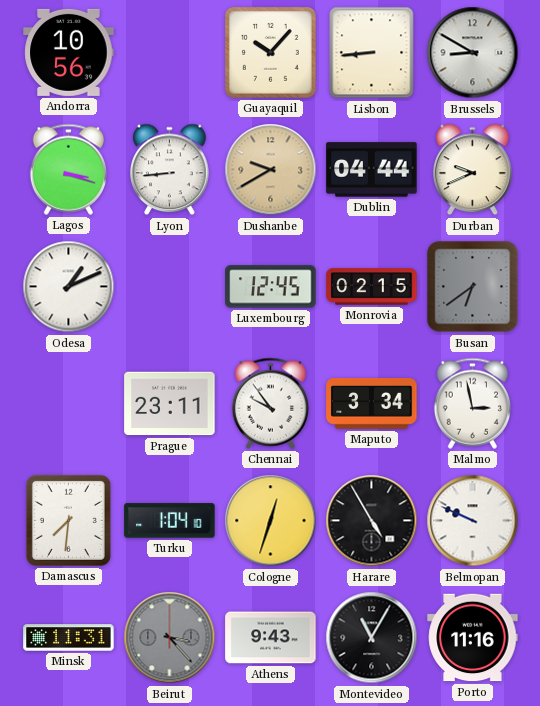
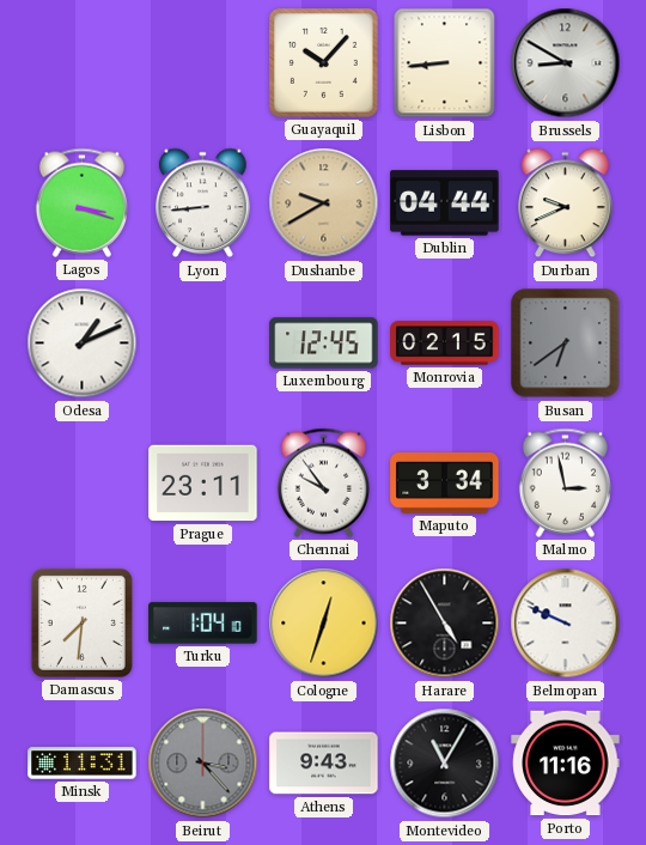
Andorra: 10:56 -> none (69, 52)
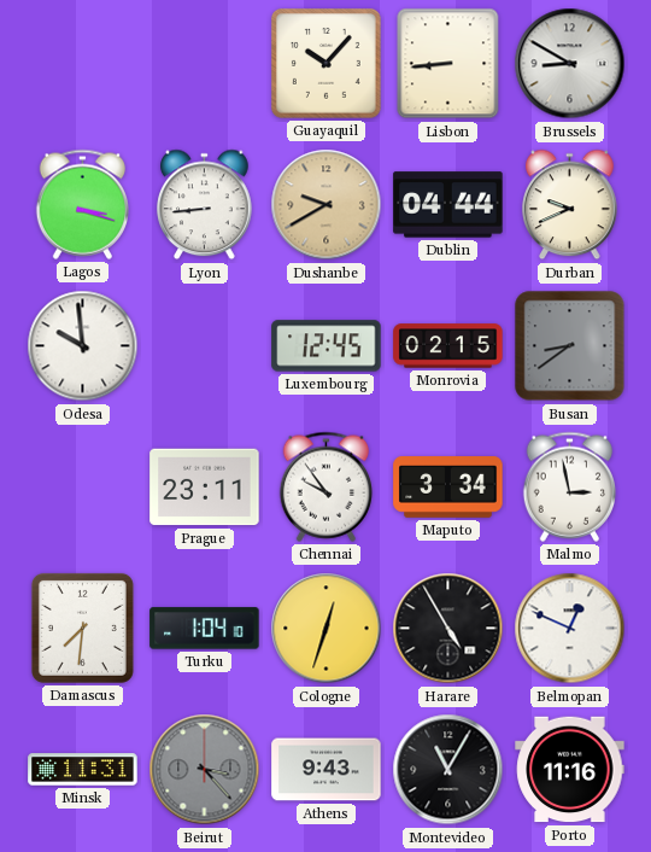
Odesa: 1:11 -> 9:59 (83, 346)
Busan: 6:39 -> 8:39 (570, 346)
Belmopan: 9:49 -> 12:49 (570, 629)
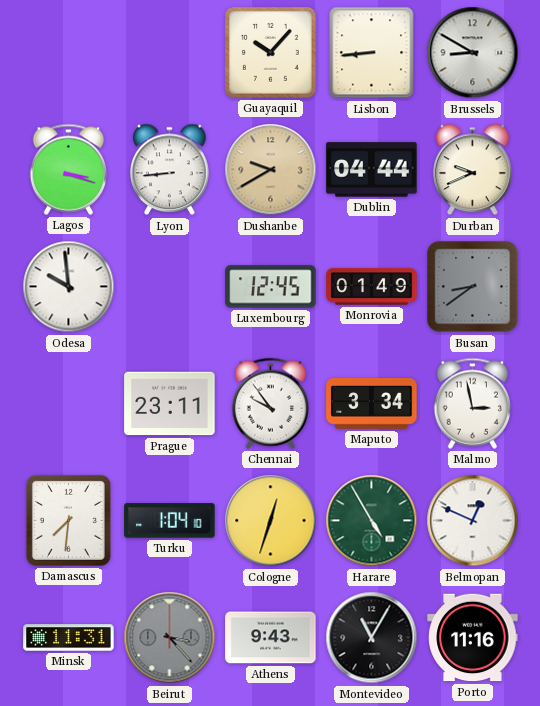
Monrovia: 02:15 -> 01:49 (372, 287)
Harare dial: black -> green (372, 521)
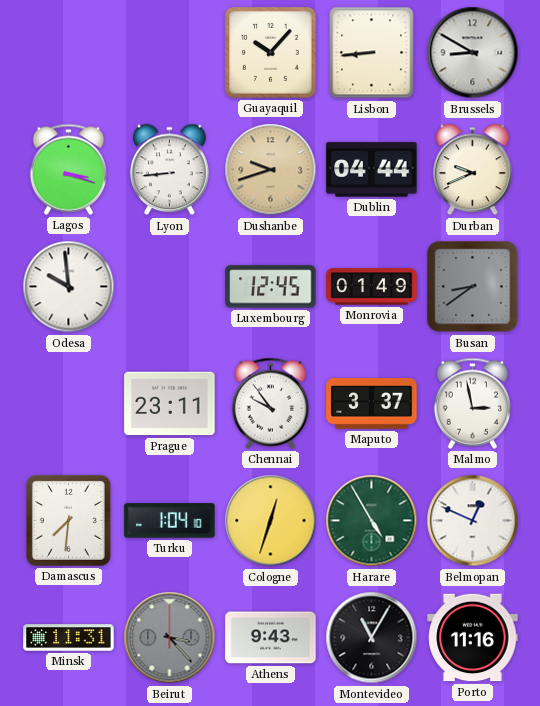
Dushanbe: 9:40 -> 9:42 (271, 170)
Maputo: 3:34 -> 3:37 (372, 404)
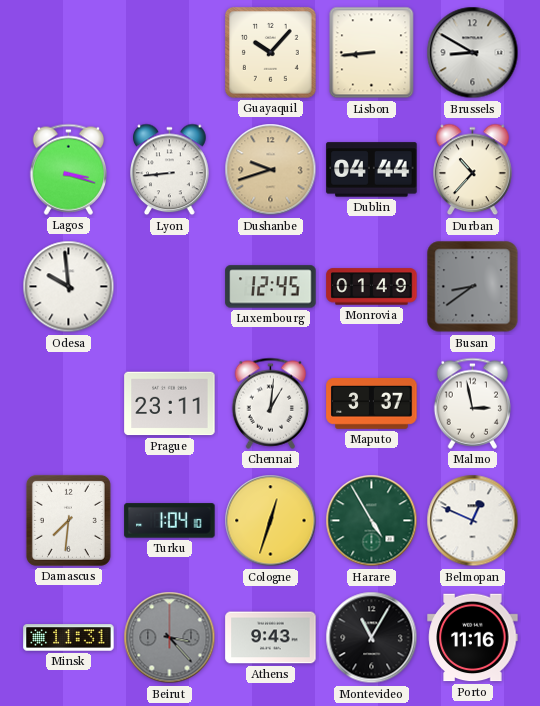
Durban: 9:41 -> 10:37 (473, 170)
Chennai: 9:54 -> 1:01 (270, 403)
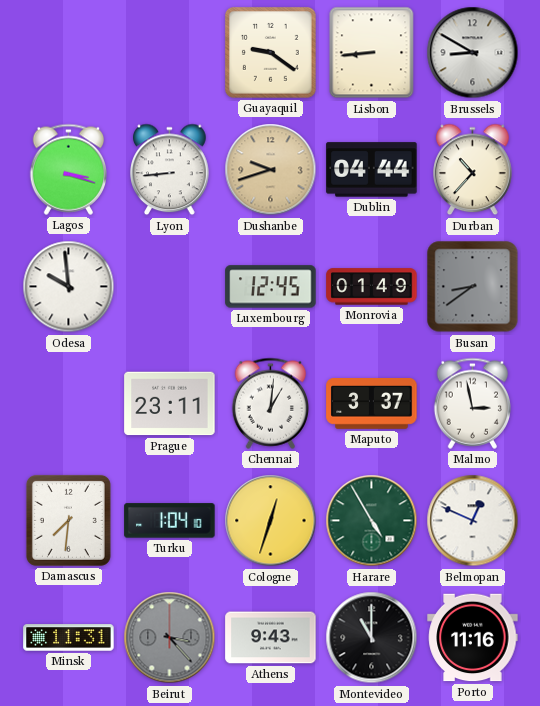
Guayaquil: 10:07 -> 9:21 (270, 52)
Montevideo: 11:05 -> 11:00 (372, 638)
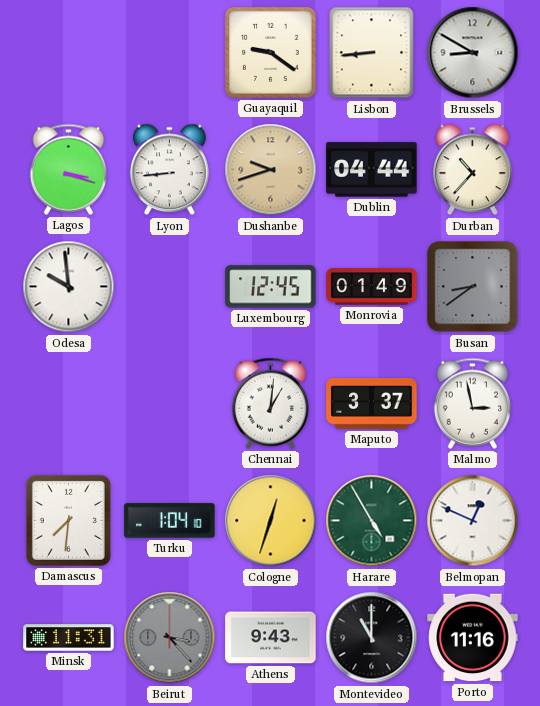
Prague: 23:11 -> none (170, 404)
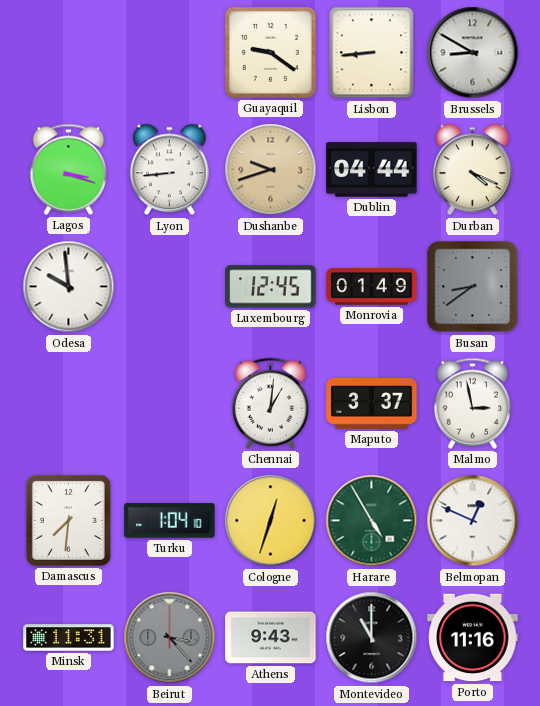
Durban: 10:37 -> 4:19 (473, 170)
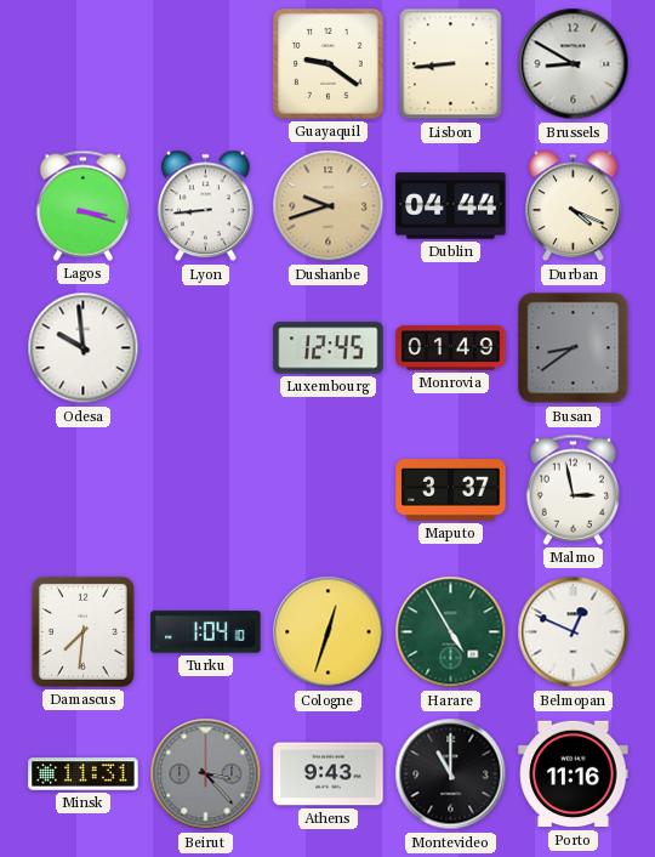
Chennai: 1:01 -> none (270, 403)
